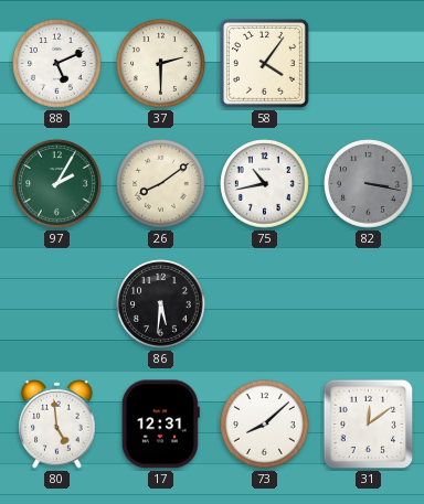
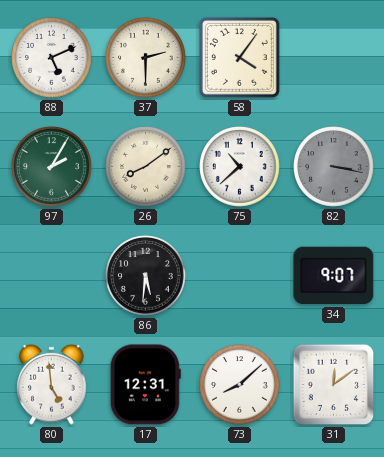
75: 10:43 -> 10:38 (240, 167)
34: none -> 9:07 (334, 276)
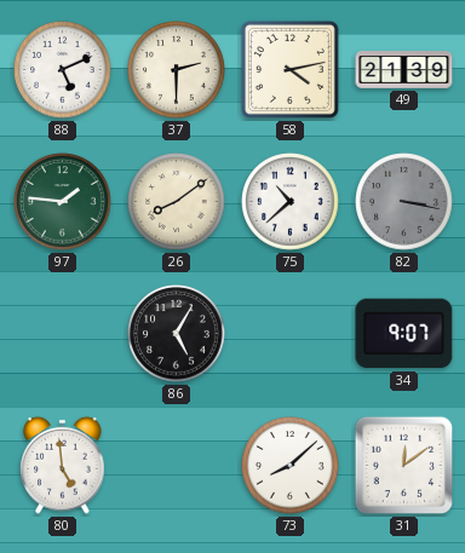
58: 4:06 -> 4:13 (289, 69)
49: none -> 21:39 (404, 70)
97: 2:05 -> 1:46 (63, 202)
86: 5:31 -> 5:05 (177, 334)
17: 12:31 -> none (145, 385)
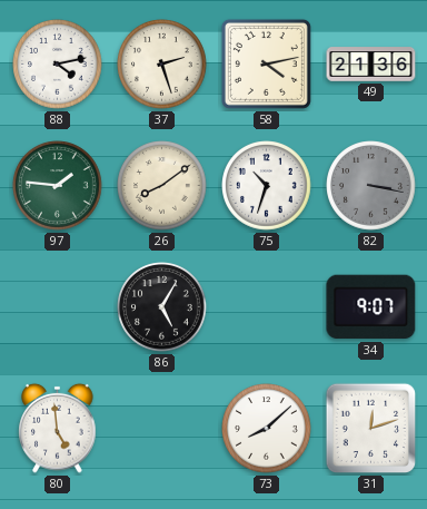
88: 5:11 -> 4:13 (58, 65)
37: 2:30 -> 2:27 (162, 65)
49: 21:39 -> 21:36 (371, 65)
75: 10:38 -> 10:33 (267, 186)
31: 12:09 -> 12:12 (371, 429)
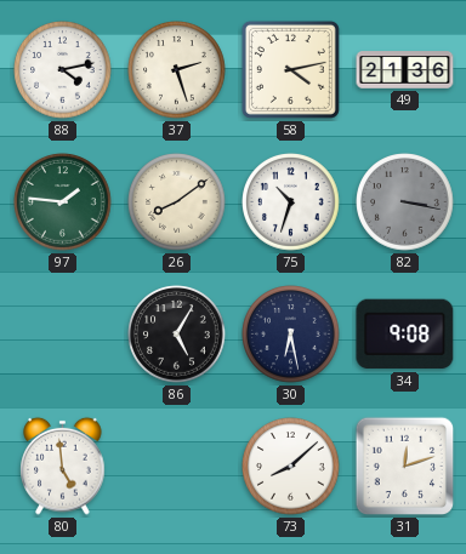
30: none -> 6:28 (291, 335)
34: 9:07 -> 9:08 (405, 335)
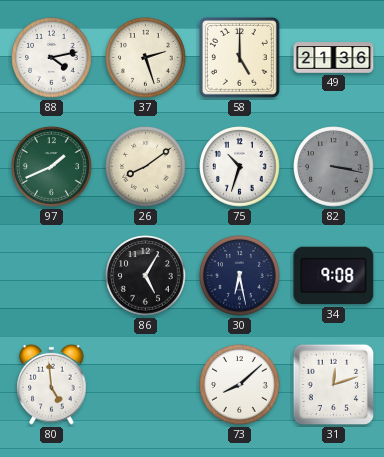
58: 4:13 -> 5:00 (239, 57)
97: 1:46 -> 1:41 (52, 167)
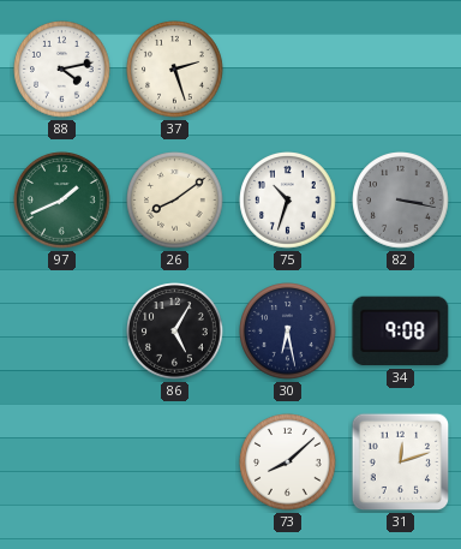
58: 5:00 -> none (239, 57)
49: 21:36 -> none (334, 58)
80: 4:59 -> none (52, 384)
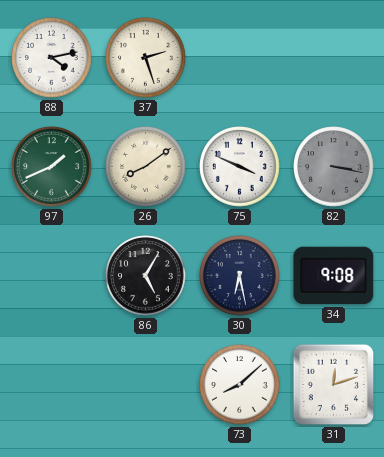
75: 10:33 -> 3:49 (240, 167)
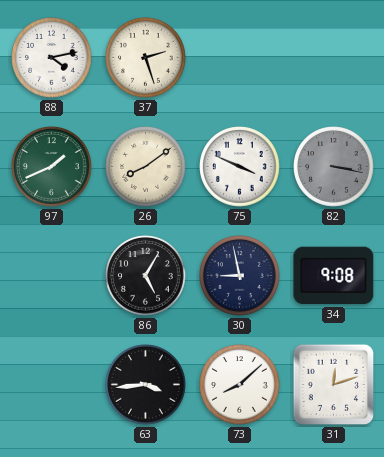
30: 6:28 -> 8:58 (240, 276)
63: none -> 3:44 (146, 385)
